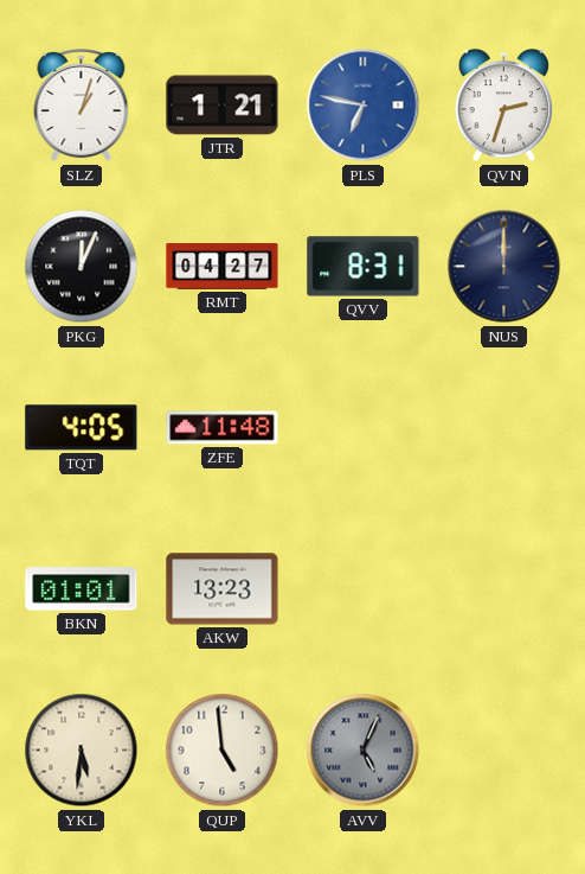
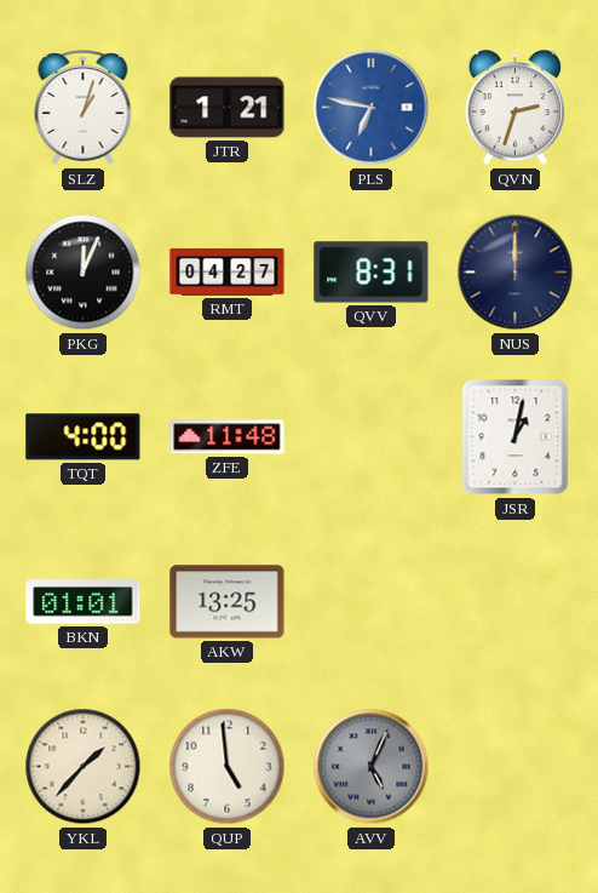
TQT: 4:05 -> 4:00 (84, 437)
JSR: none -> 1:02 (516, 437)
AKW: 13:23 -> 13:25 (228, 602)
YKL: 5:31 -> 1:37 (84, 767)
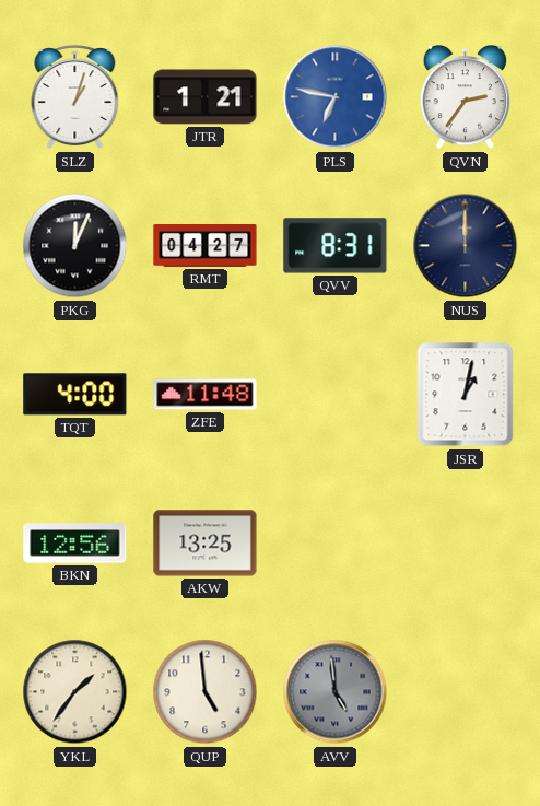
QVN: 2:33 -> 2:36 (466, 98)
BKN: 01:01 -> 12:56 (75, 544)
YKL: 1:37 -> 1:36 (75, 692)
AVV: 5:04 -> 4:59 (336, 692)
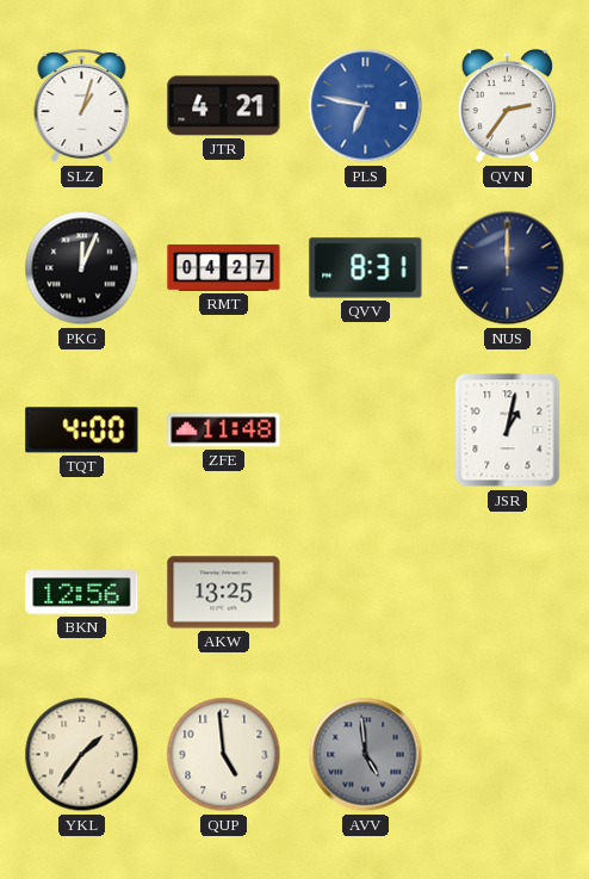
JTR: 1:21 -> 4:21 (224, 106)
